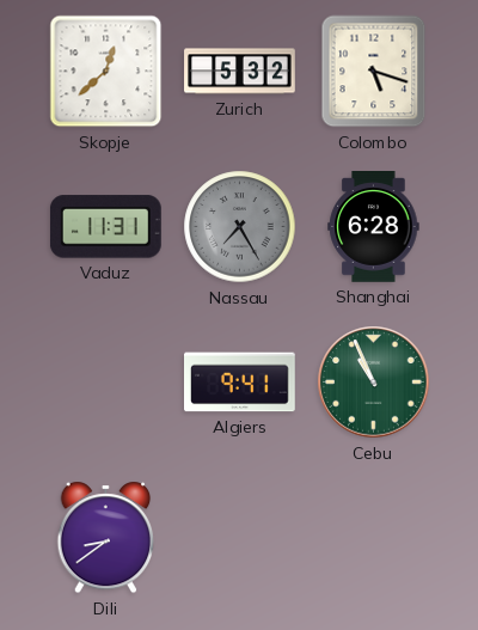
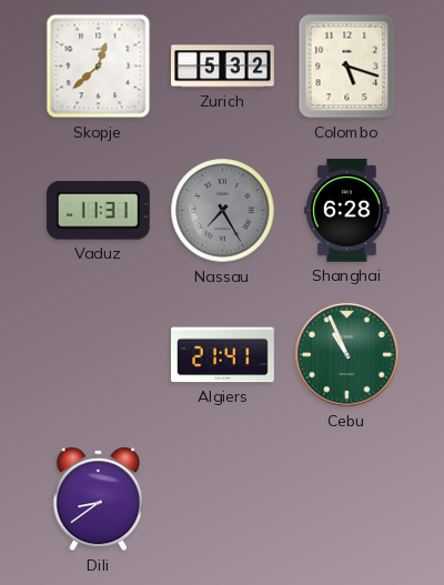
Algiers: 9:41 -> 21:41 (223, 355)
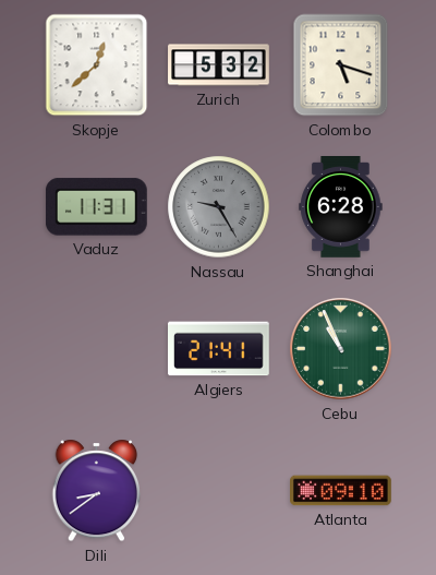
Nassau: 7:25 -> 9:25 (219, 207)
Atlanta: none -> 09:10 (341, 491)
